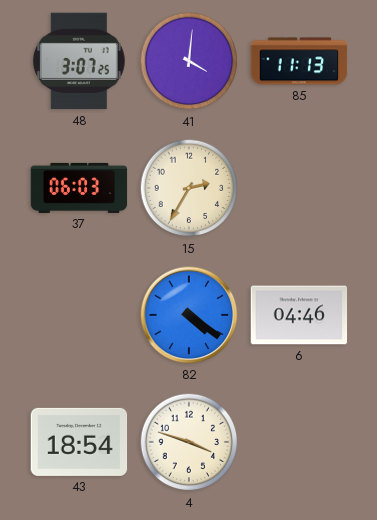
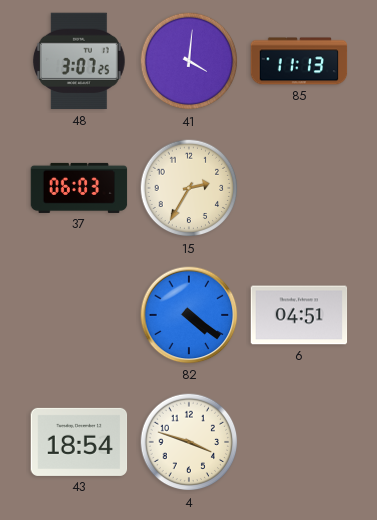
6: 04:46 -> 04:51 (299, 315)
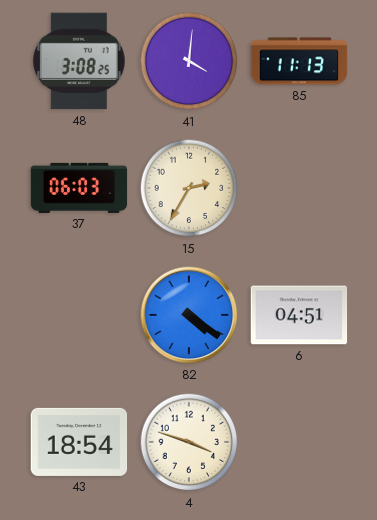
48: 3:07 -> 3:08 (79, 61)
